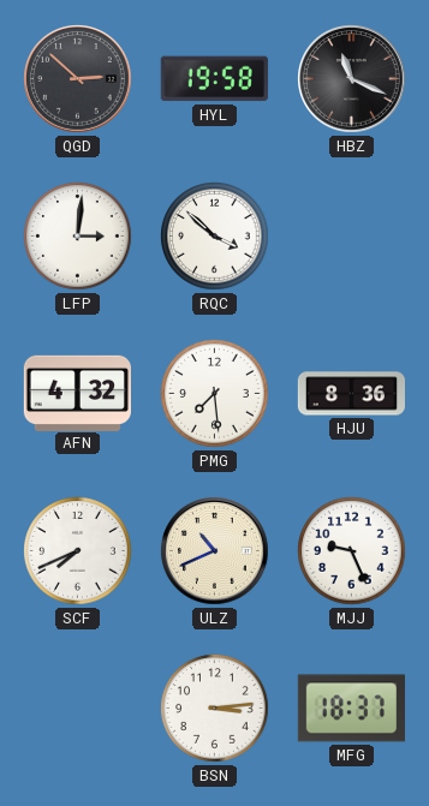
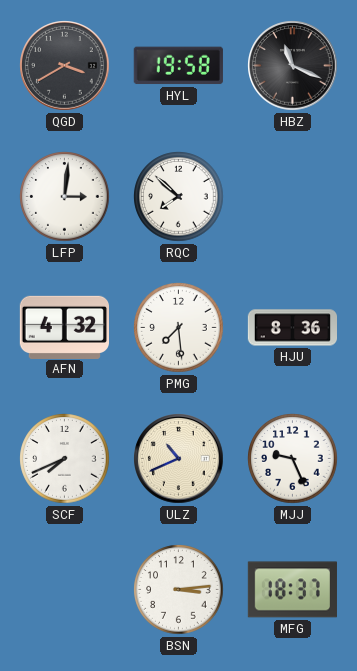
QGD: 2:52 -> 3:40 (65, 66)
RQC: 3:52 -> 7:52 (179, 197)
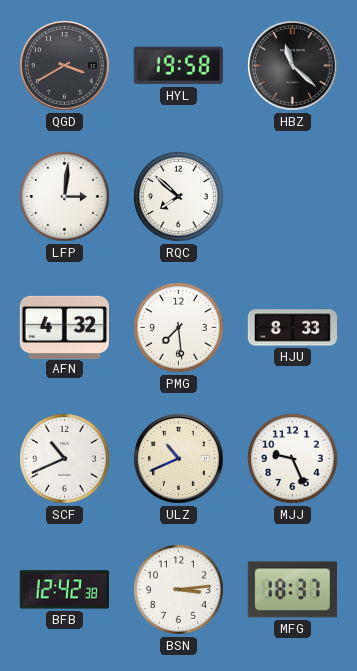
HBZ: 11:19 -> 11:22 (293, 66)
HJU: 8:36 -> 8:33 (292, 328)
SCF: 7:41 -> 10:41 (65, 459)
BFB: none -> 12:42 (64, 590)
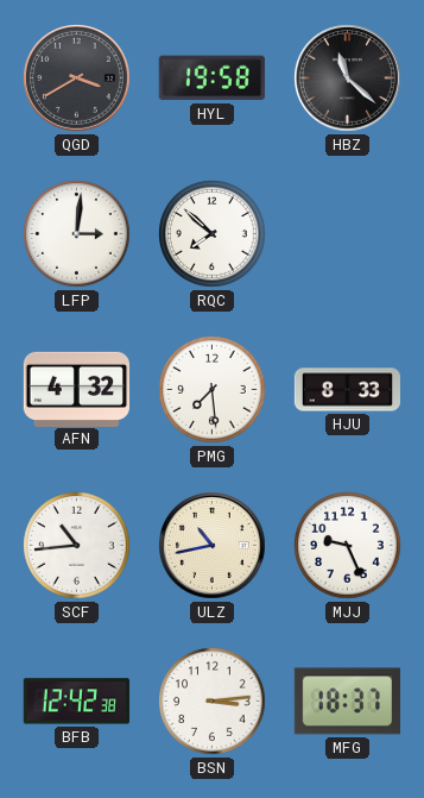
SCF: 10:41 -> 10:44 (77, 546)
ULZ: 10:41 -> 10:43 (213, 546)
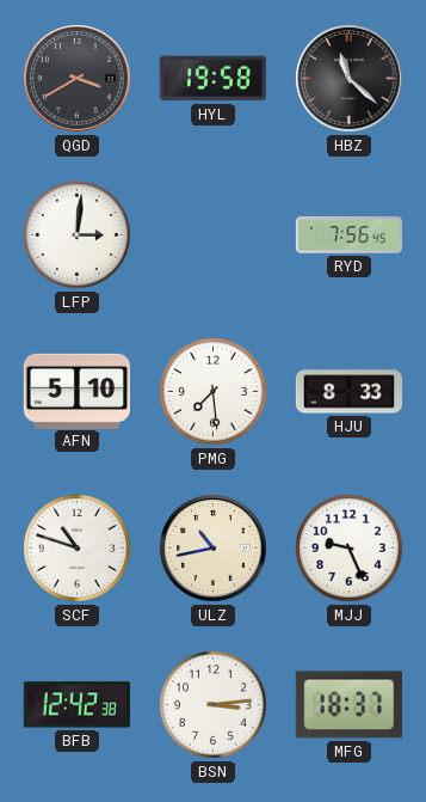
RQC: 7:52 -> none (213, 234)
RYD: none -> 7:56 (350, 235)
AFN: 4:32 -> 5:10 (76, 391)
SCF: 10:44 -> 10:48 (78, 549)
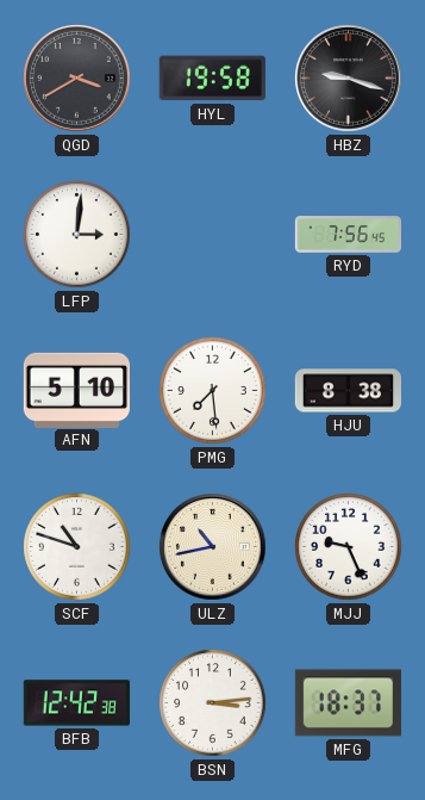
HBZ: 11:22 -> 9:18 (349, 79)
HJU: 8:33 -> 8:38 (348, 391)
